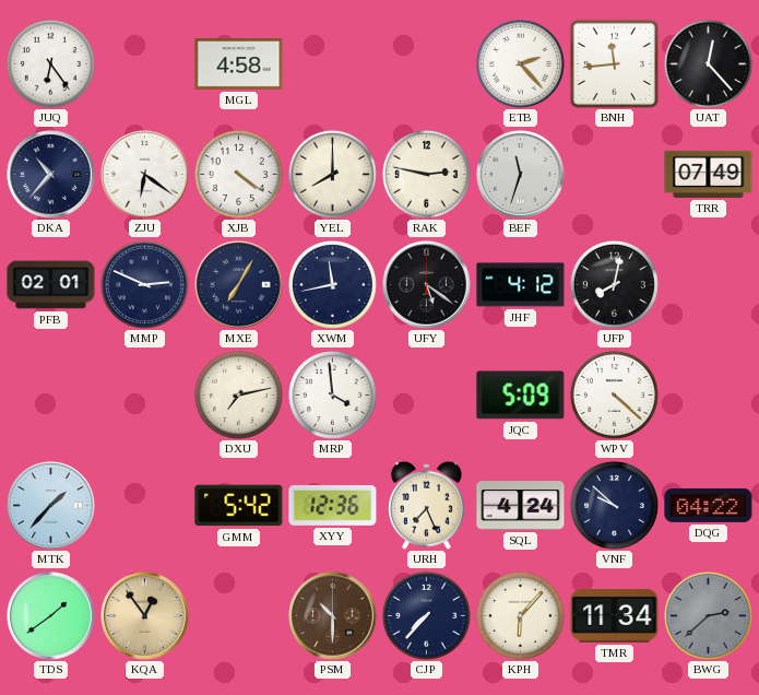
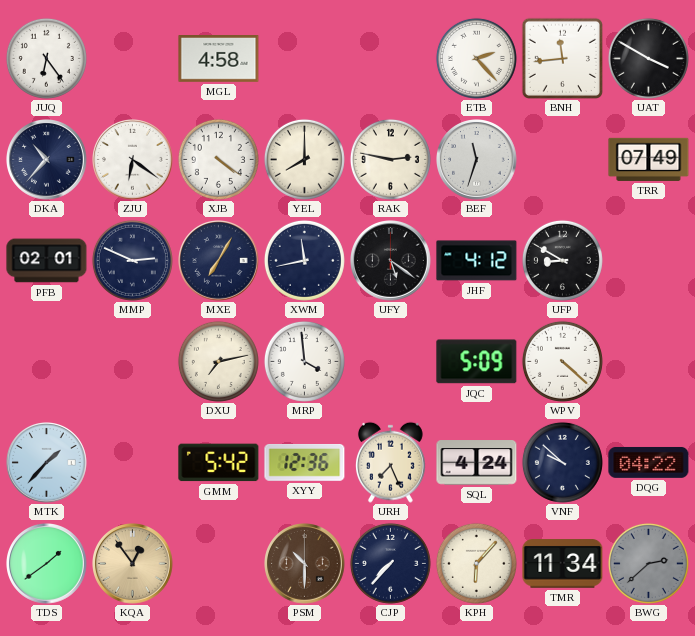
UAT: 12:23 -> 3:50 (648, 58)
UFP: 8:02 -> 8:50 (562, 260)
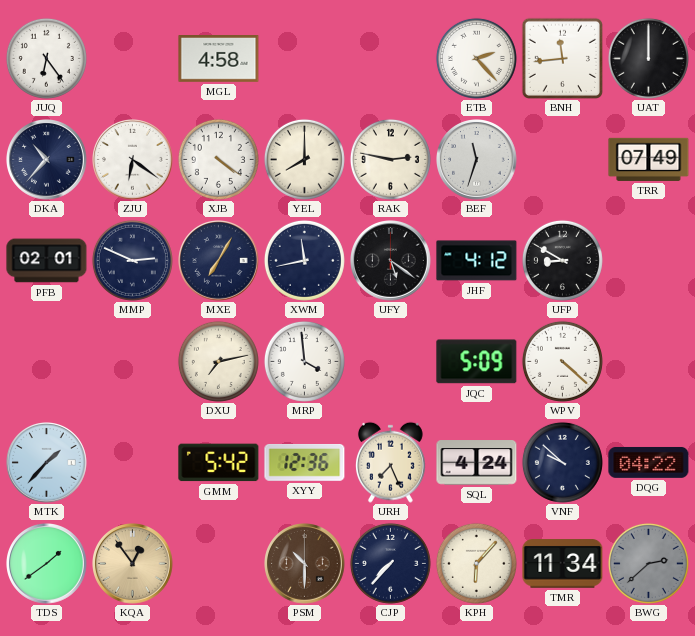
UAT: 3:50 -> 12:00 (648, 58)
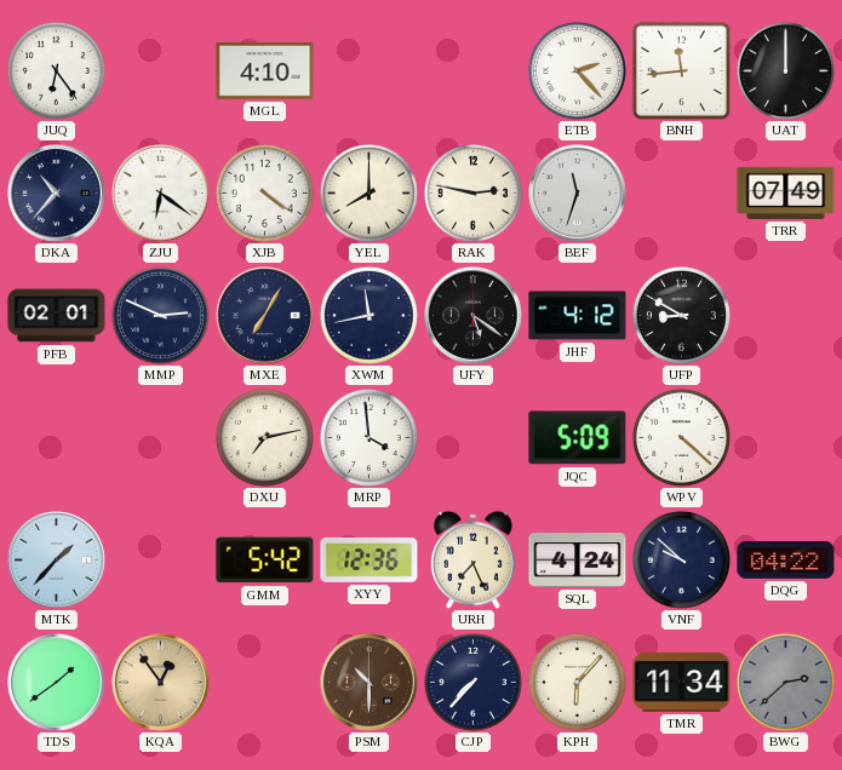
MGL: 4:58 -> 4:10 (265, 71)
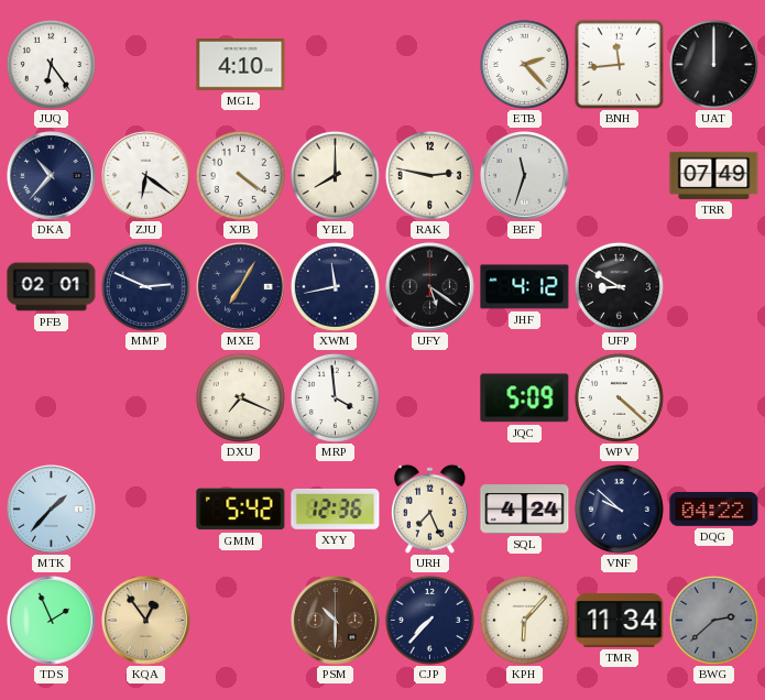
DXU: 7:13 -> 7:19 (240, 397)
TDS: 1:39 -> 1:56 (52, 621)
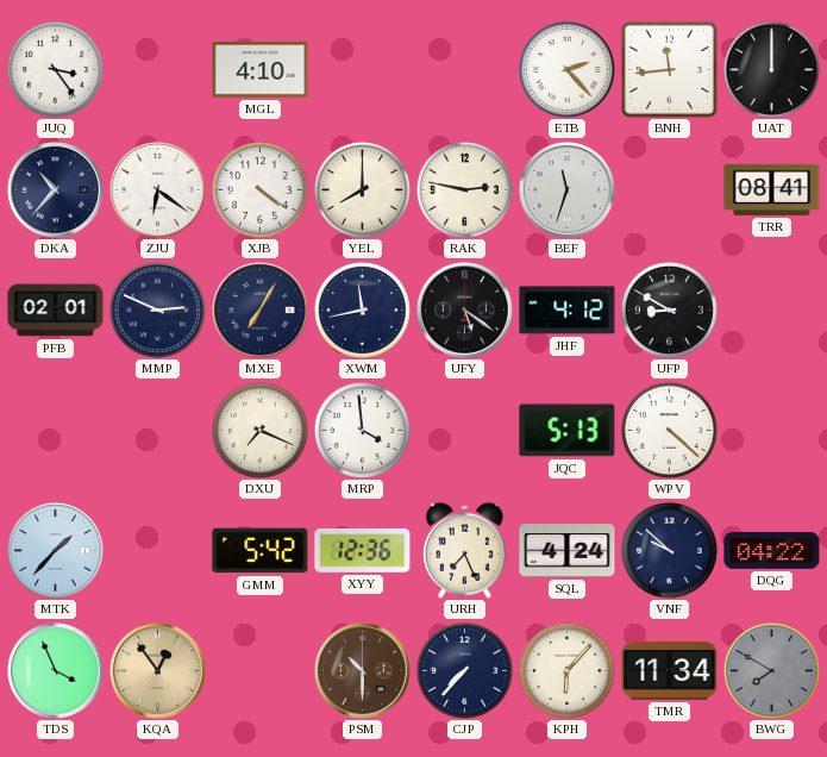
JUQ: 6:24 -> 3:24 (55, 69)
TRR: 07:49 -> 08:41 (772, 189)
JQC: 5:09 -> 5:13 (568, 431)
TDS: 1:56 -> 3:56 (56, 671)
BWG: 2:38 -> 7:50 (771, 670)
